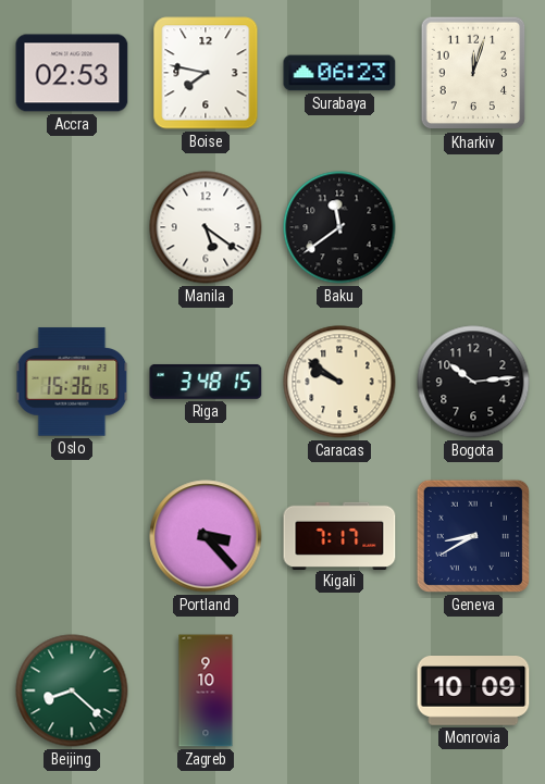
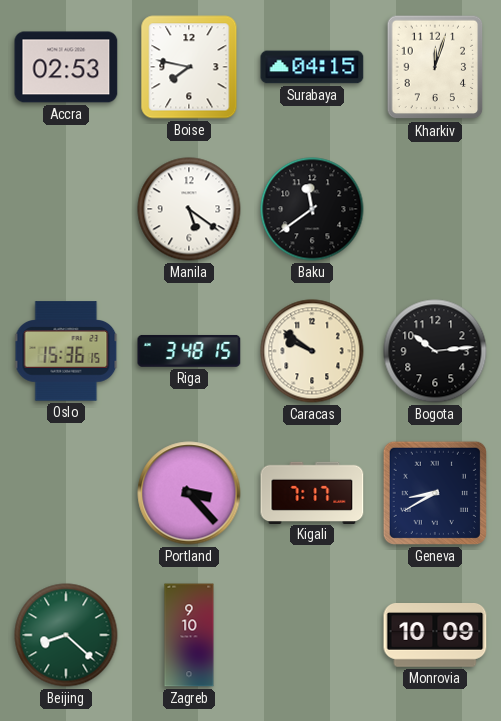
Surabaya: 06:23 -> 04:15 (312, 67)
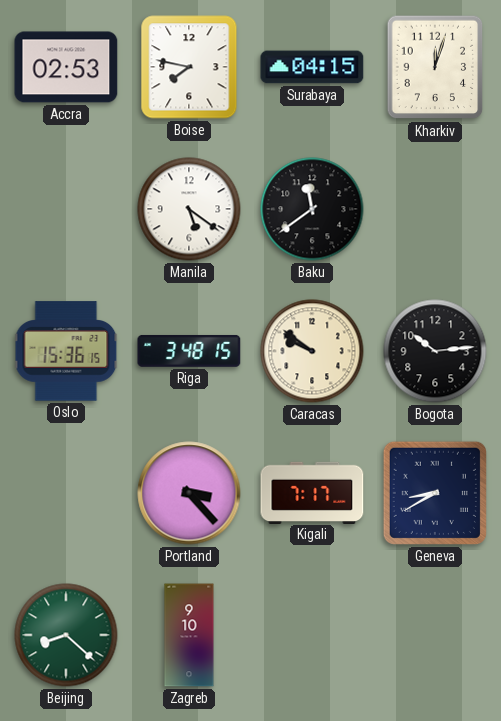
Monrovia: 10:09 -> none (435, 635)
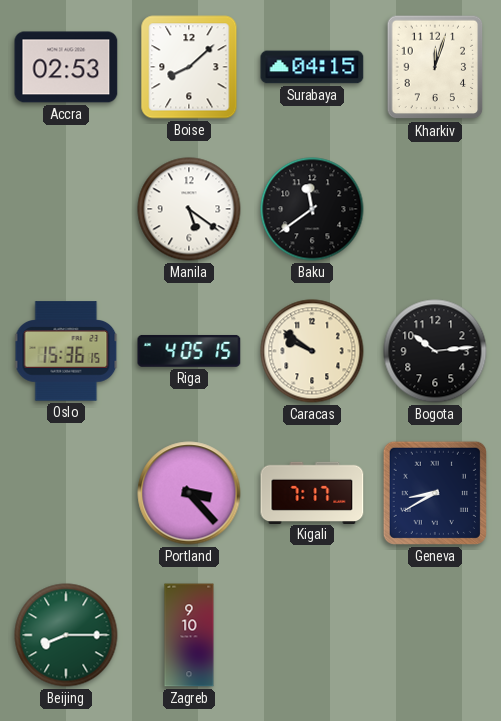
Boise: 7:47 -> 8:08 (189, 67)
Riga: 3:48 -> 4:05 (189, 351)
Beijing: 8:22 -> 8:15 (66, 635)
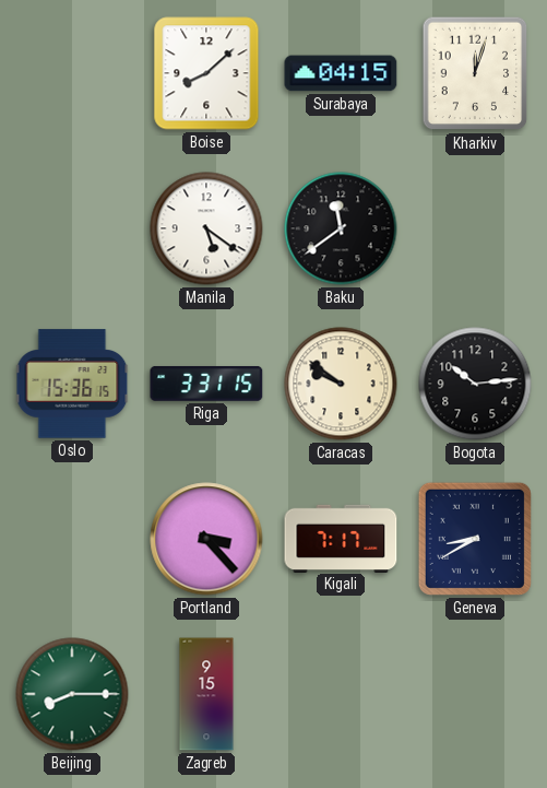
Accra: 02:53 -> none (66, 67)
Riga: 4:05 -> 3:31 (206, 384)
Zagreb: 9:10 -> 9:15 (206, 694)
